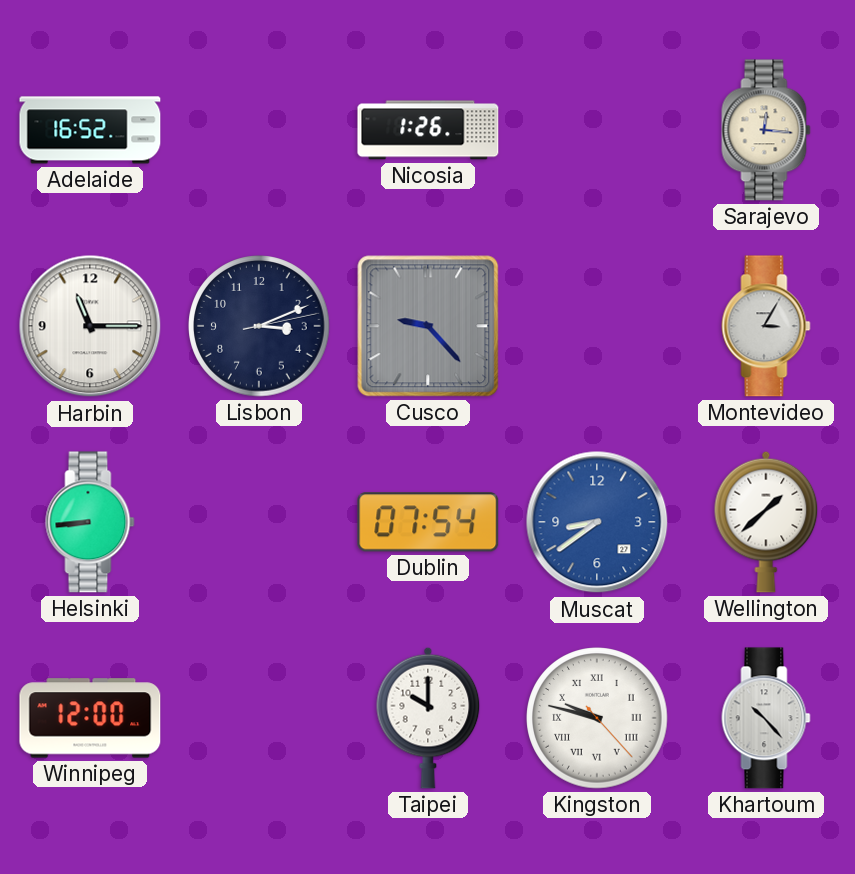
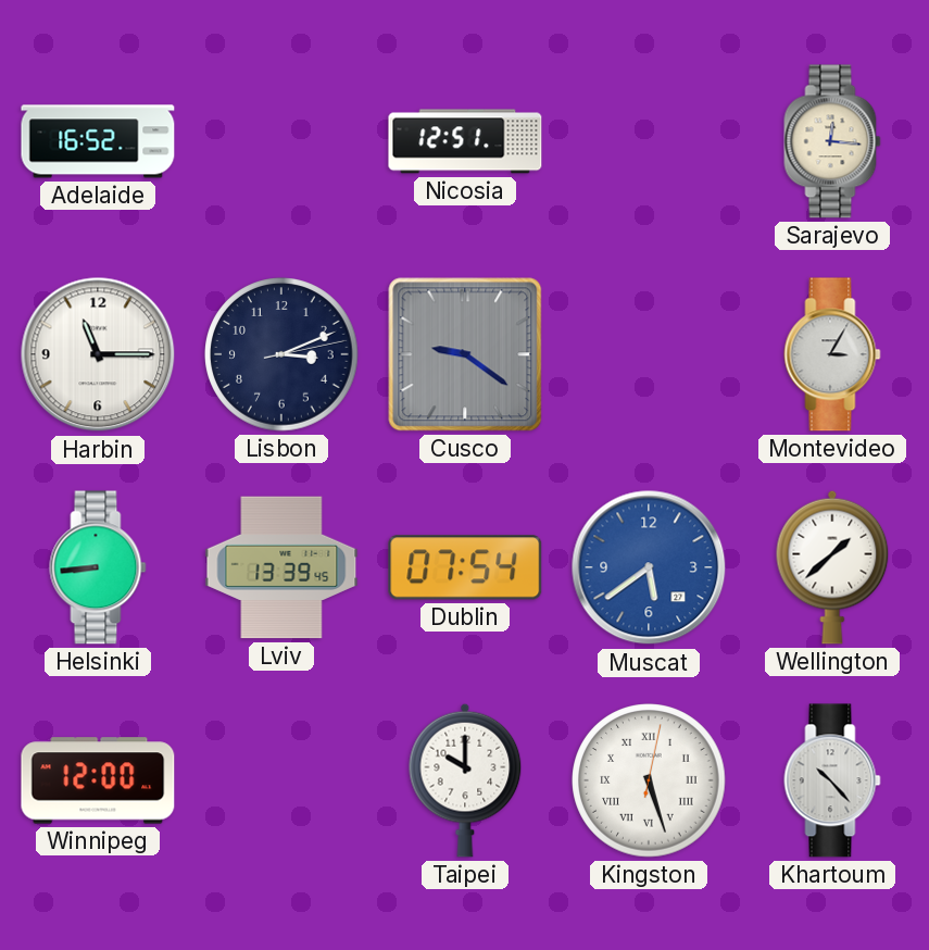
Nicosia: 1:26 -> 12:51 (465, 141)
Cusco: 9:23 -> 9:21 (465, 354)
Lviv: none -> 13:39 (281, 567)
Muscat: 8:39 -> 5:39 (649, 567)
Kingston: 9:47 -> 5:27 (649, 780)
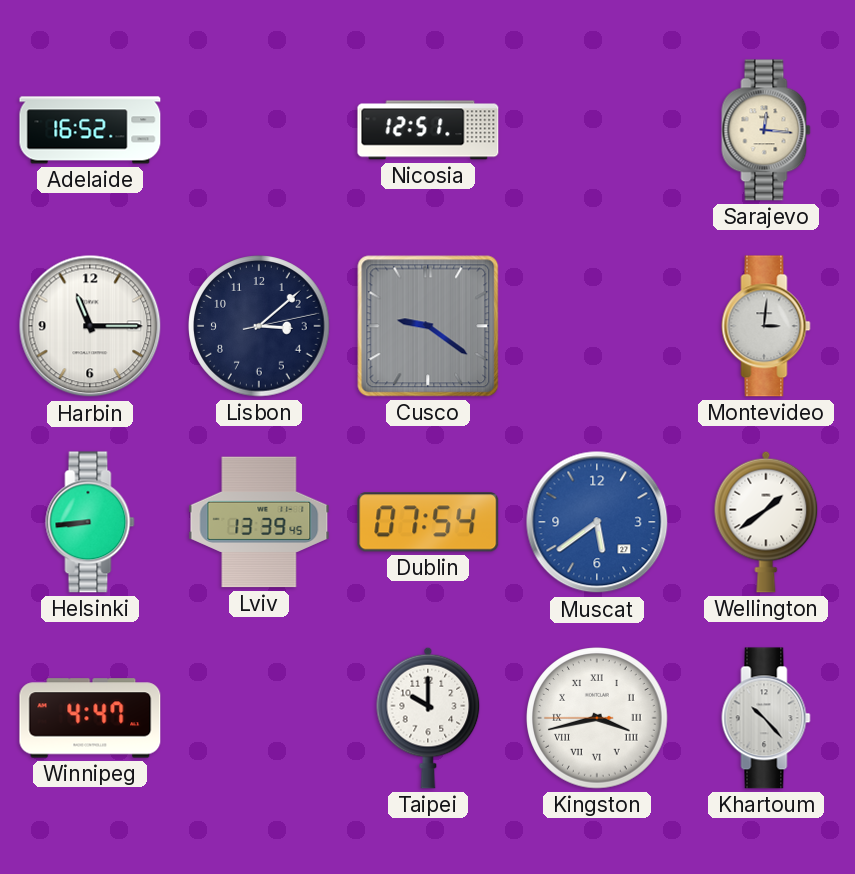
Lisbon: 3:11 -> 3:08 (259, 326)
Montevideo: 3:05 -> 3:01 (766, 326)
Wellington: 1:38 -> 1:39 (766, 522)
Winnipeg: 12:00 -> 4:47 (90, 718)
Kingston: 5:27 -> 3:42 (597, 718)
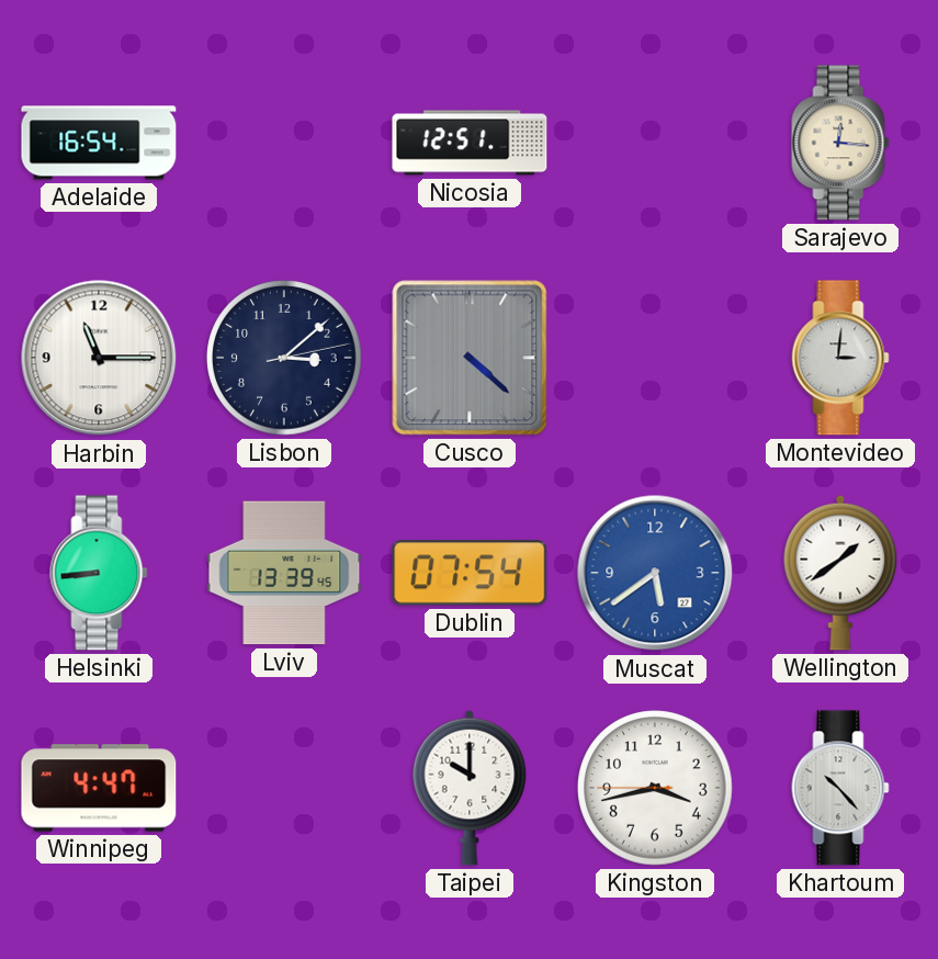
Adelaide: 16:52 -> 16:54 (99, 143)
Cusco: 9:21 -> 4:22 (470, 358)
Kingston numerals: Roman -> Arabic (655, 788)
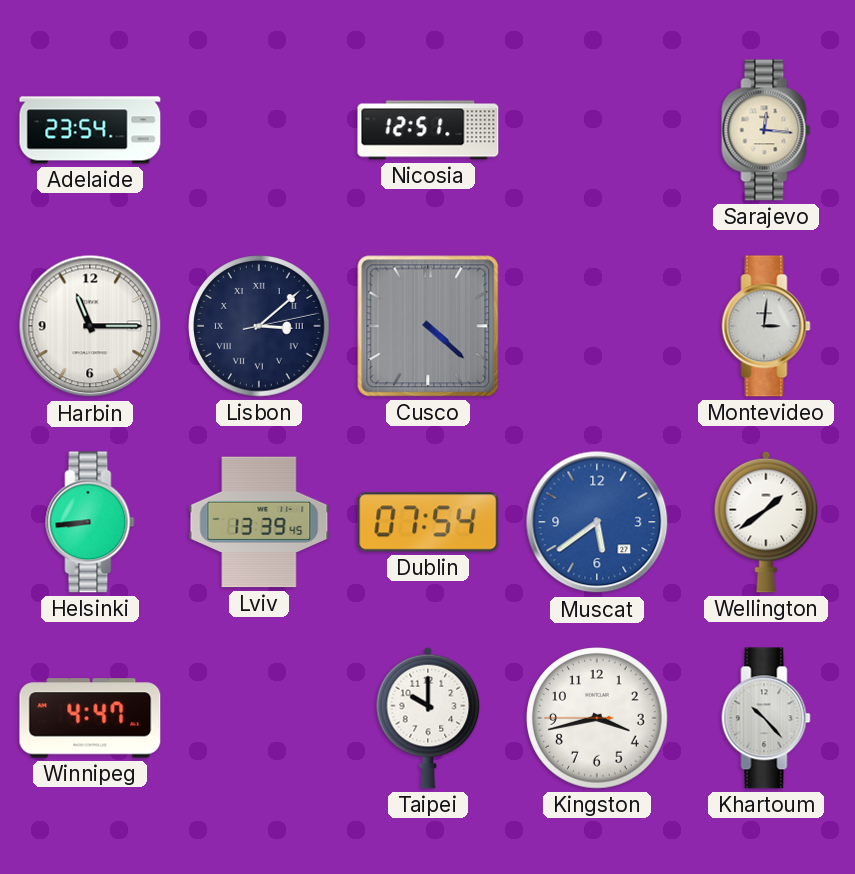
Adelaide: 16:54 -> 23:54 (90, 130)
Lisbon numerals: Arabic -> Roman (259, 326)
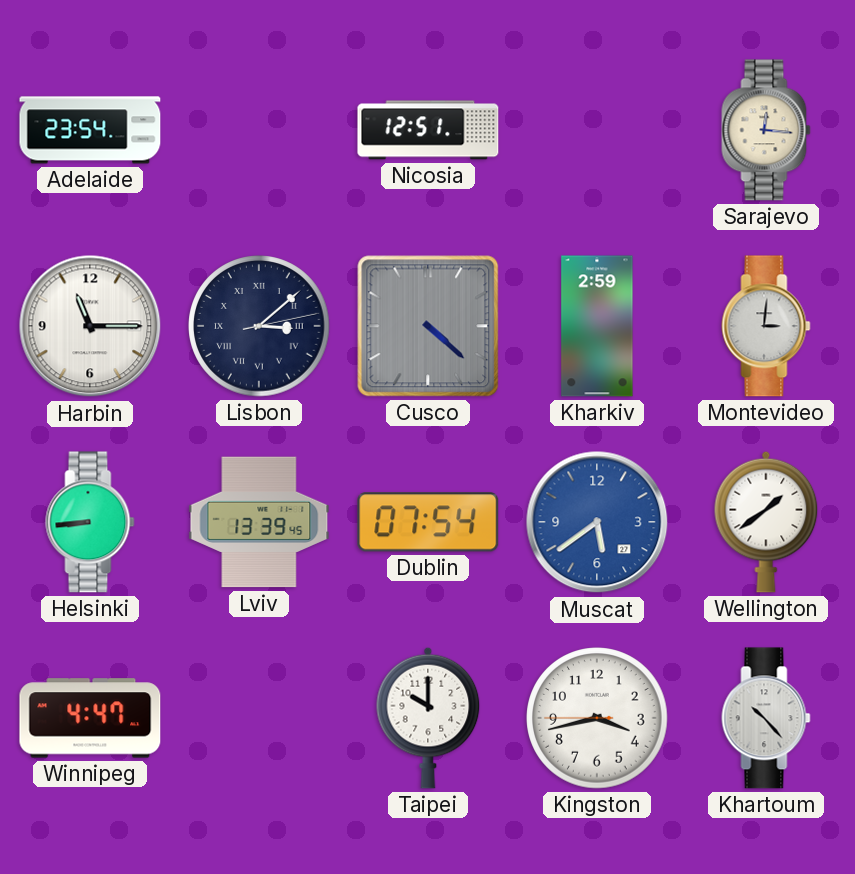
Kharkiv: none -> 2:59 (597, 326)
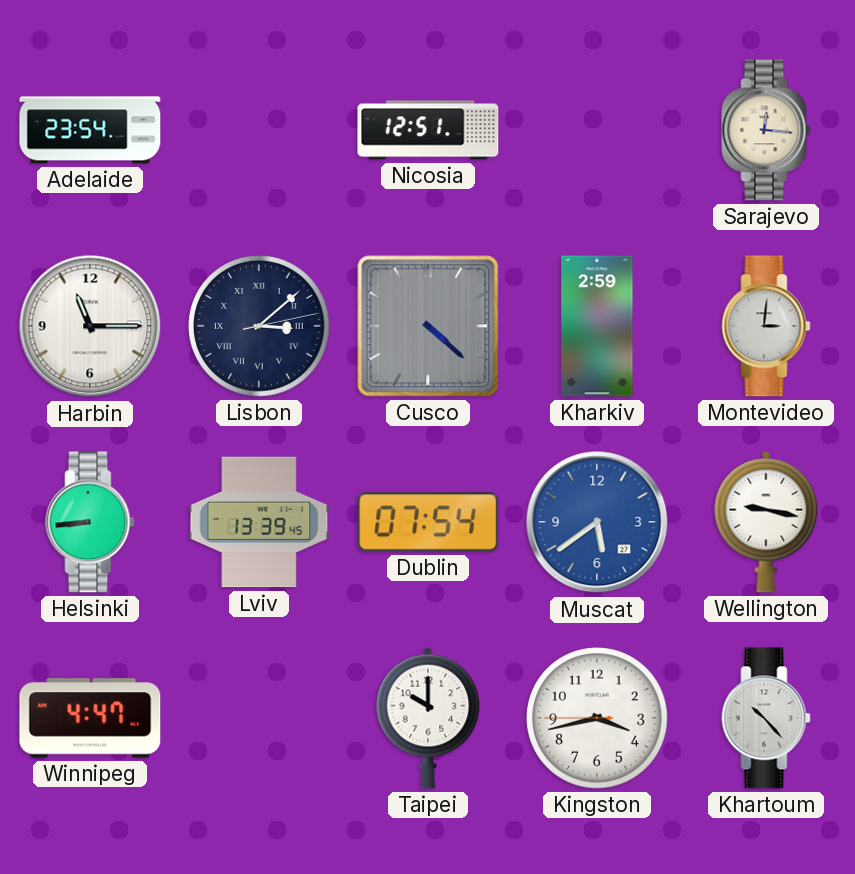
Wellington: 1:39 -> 9:17 (766, 522)
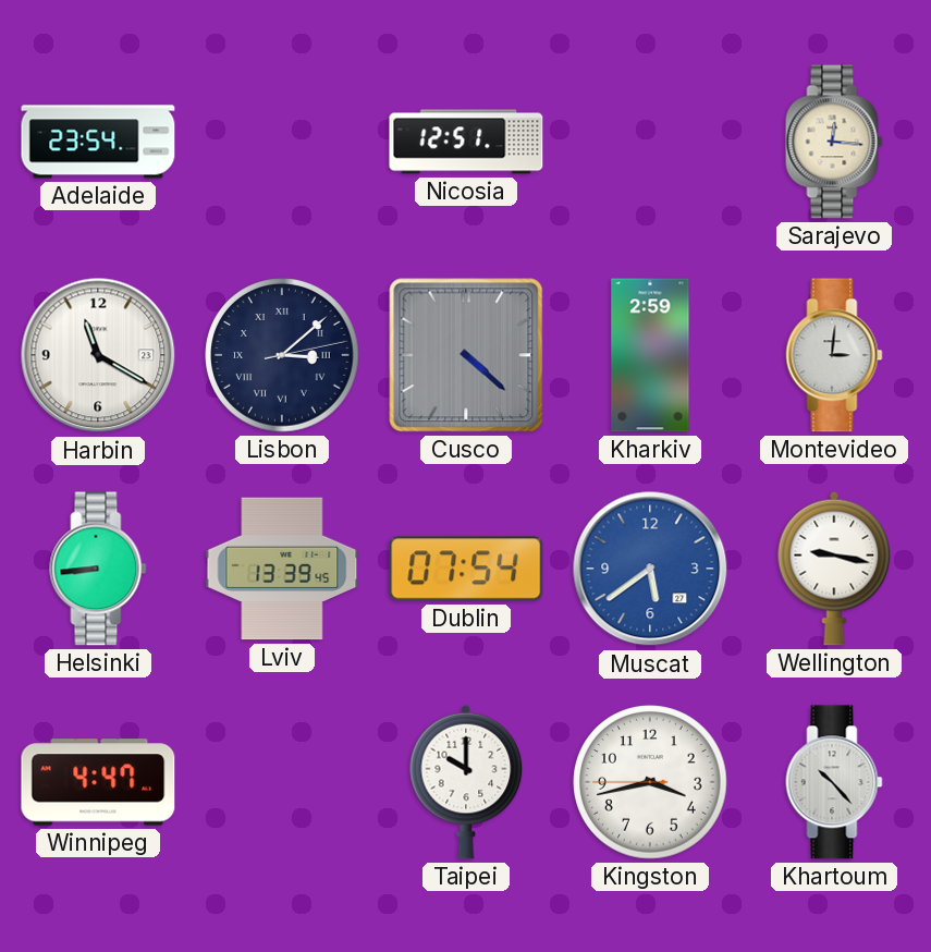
Harbin: 11:15 -> 11:20 (98, 355)
